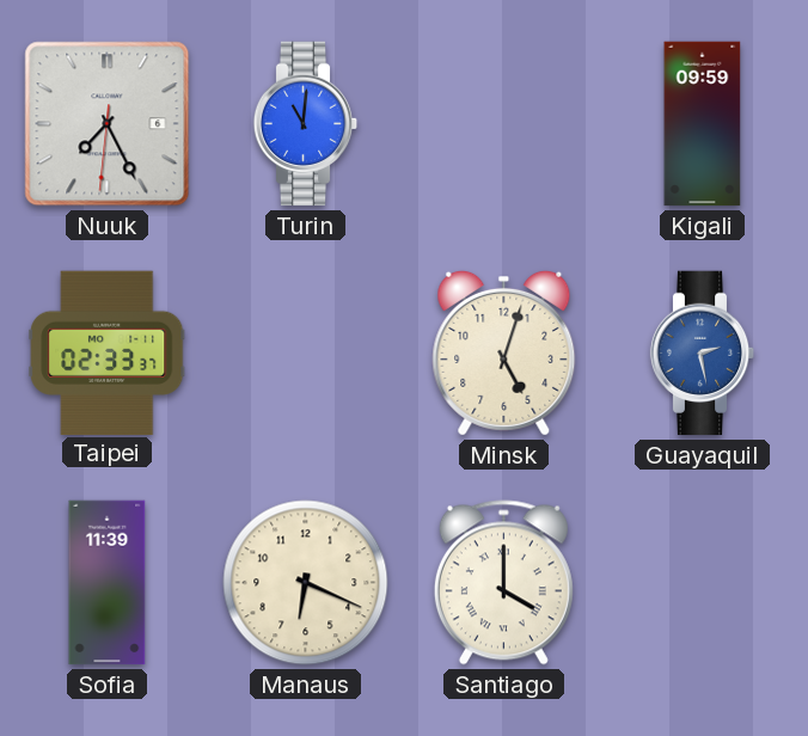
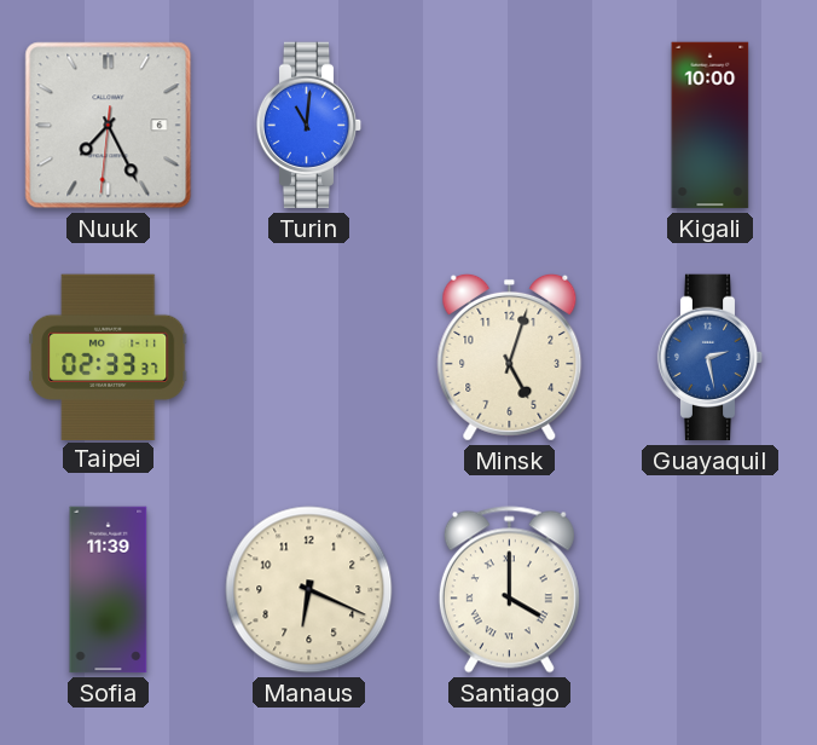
Kigali: 09:59 -> 10:00 (711, 126)
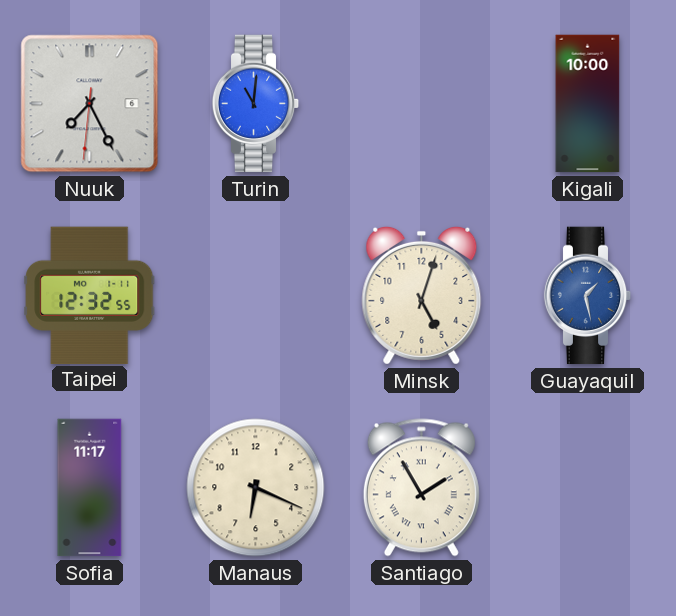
Taipei: 02:33 -> 12:32 (90, 295)
Guayaquil: 2:28 -> 1:28 (588, 296)
Sofia: 11:39 -> 11:17 (90, 488)
Santiago: 4:00 -> 1:55 (421, 488)
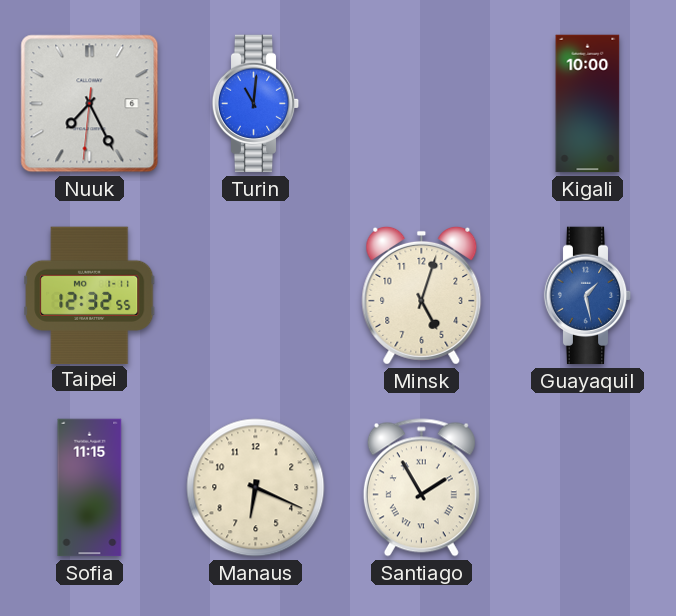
Sofia: 11:17 -> 11:15 (90, 488)
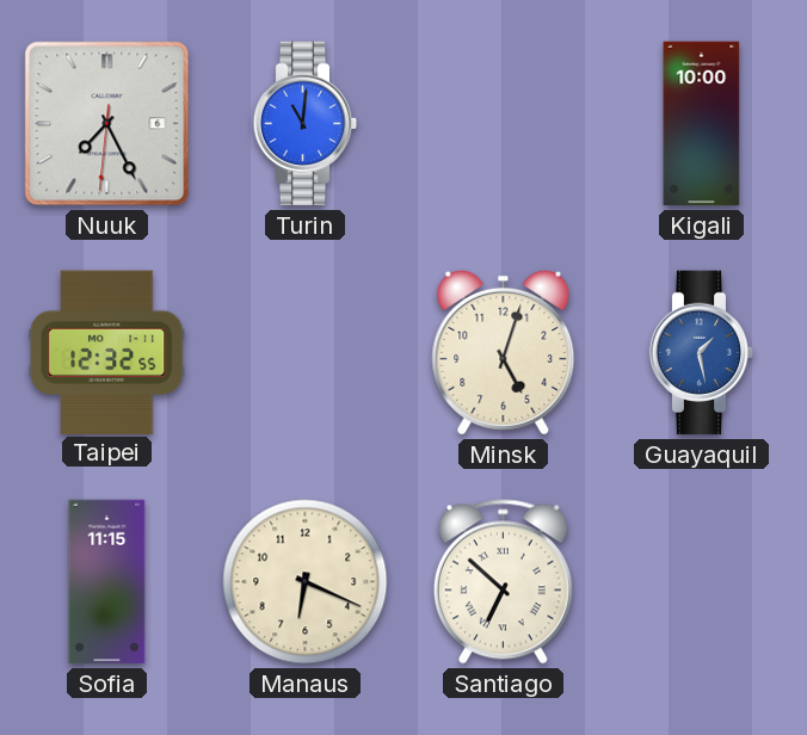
Santiago: 1:55 -> 6:52 (503, 582)
